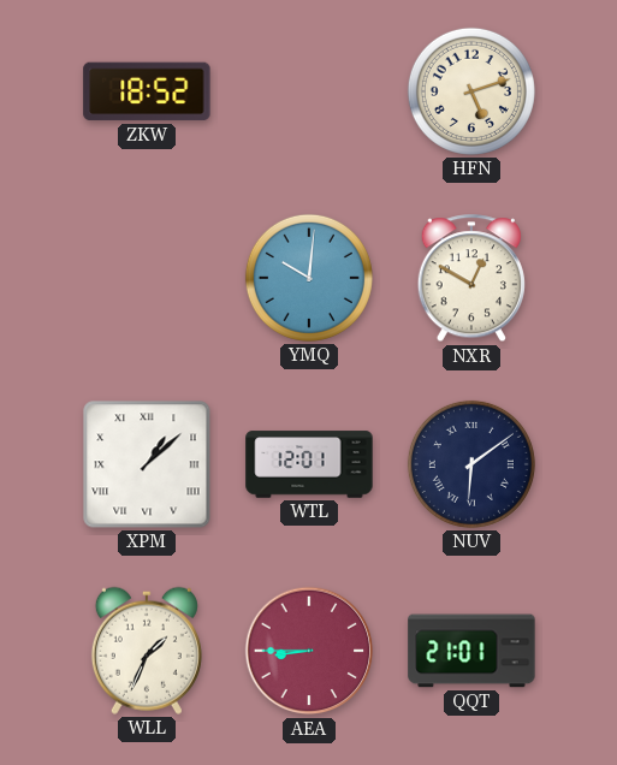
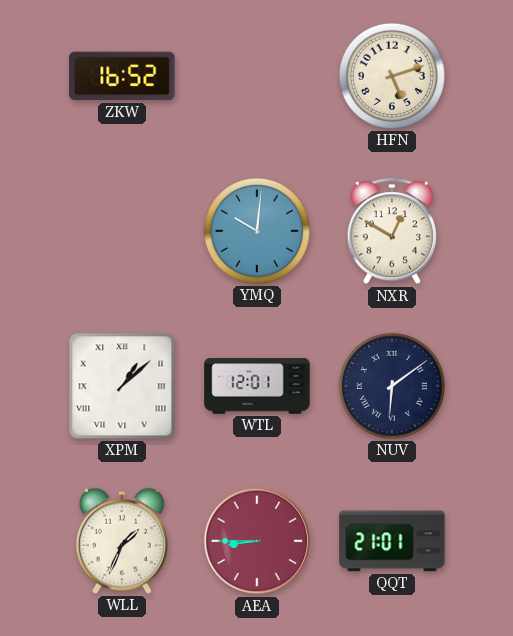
ZKW: 18:52 -> 16:52 (122, 76)
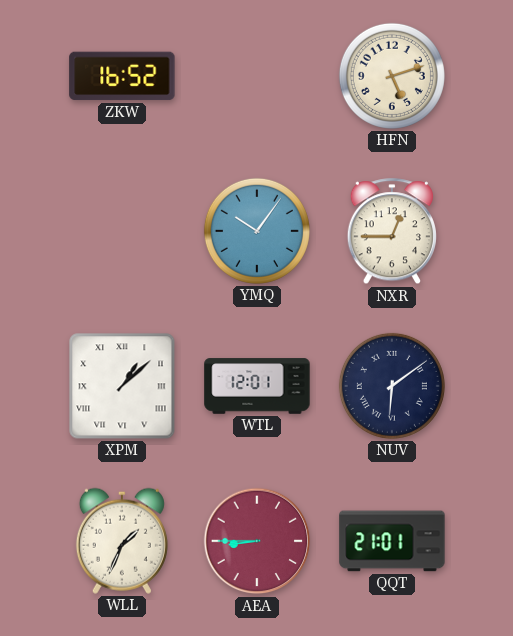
YMQ: 10:01 -> 10:06 (257, 231)
NXR: 12:50 -> 12:45 (392, 232)
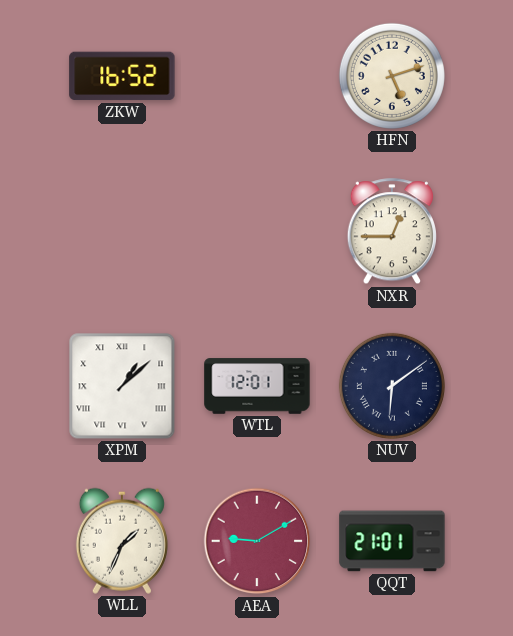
YMQ: 10:06 -> none (257, 231)
AEA: 8:45 -> 9:10 (257, 541)
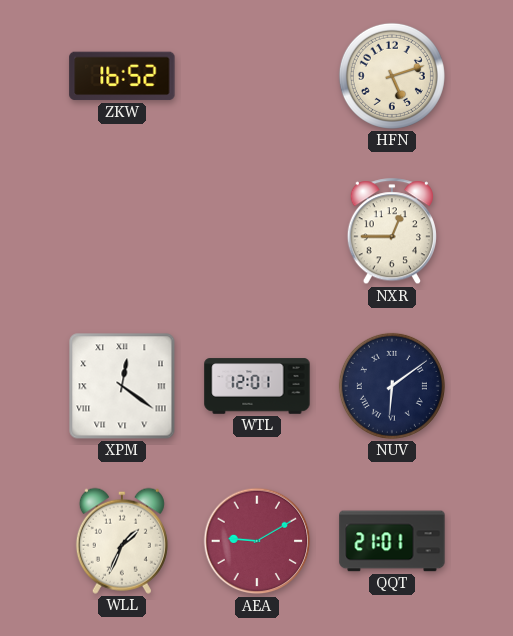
XPM: 1:08 -> 12:21 (122, 386)
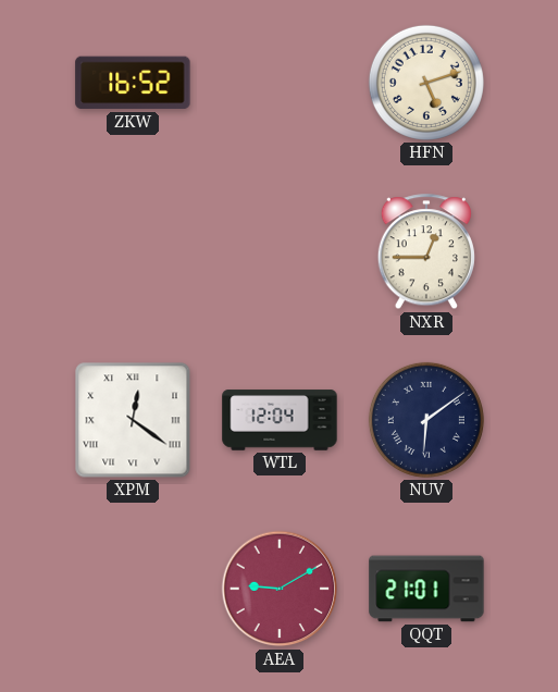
WTL: 12:01 -> 12:04 (280, 420)
WLL: 1:34 -> none (122, 541)
